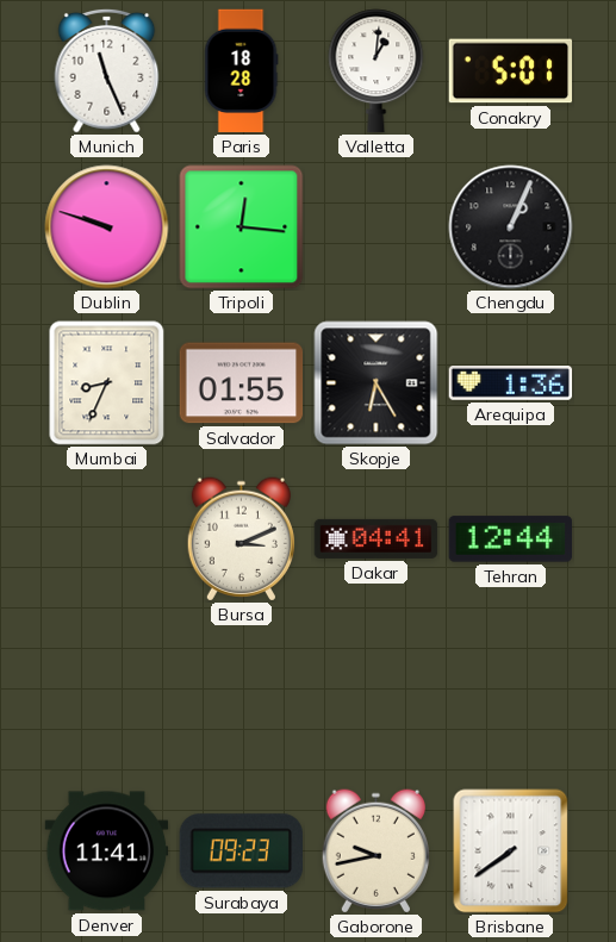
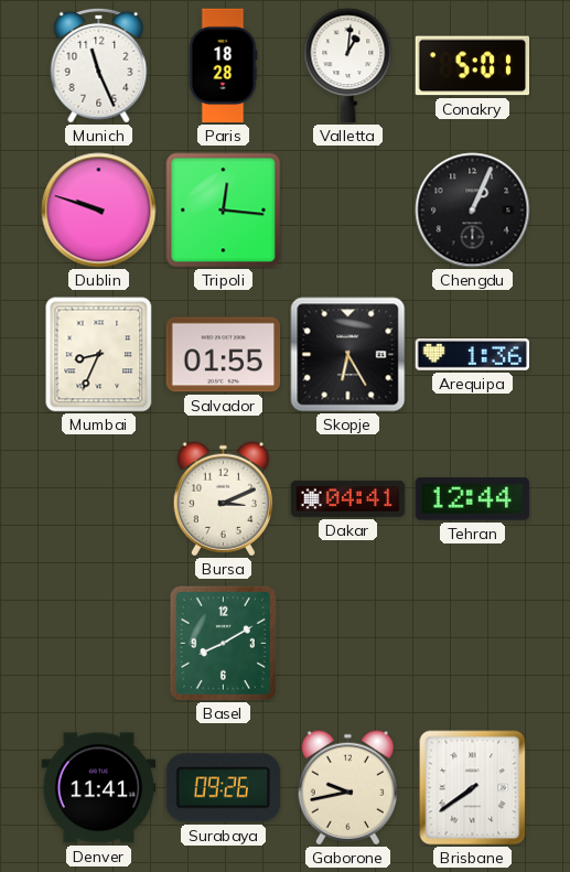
Basel: none -> 8:10 (223, 643)
Surabaya: 09:23 -> 09:26 (223, 788)
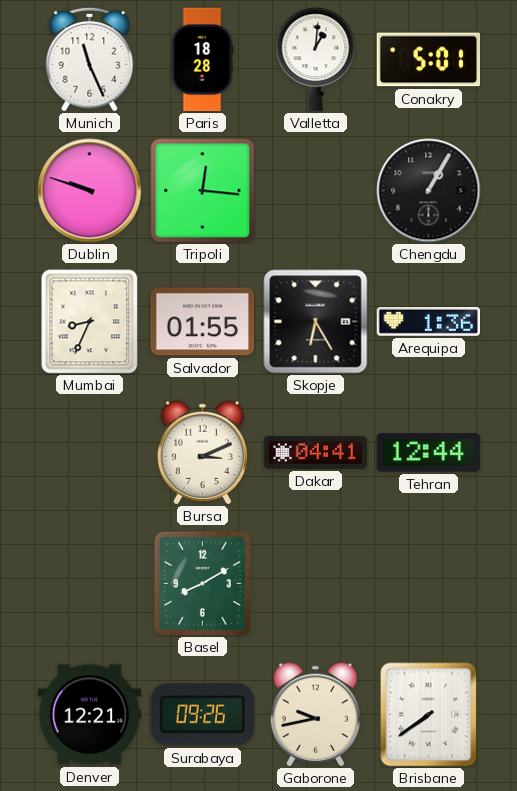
Chengdu: 1:04 -> 1:05 (429, 191)
Denver: 11:41 -> 12:21 (90, 715)
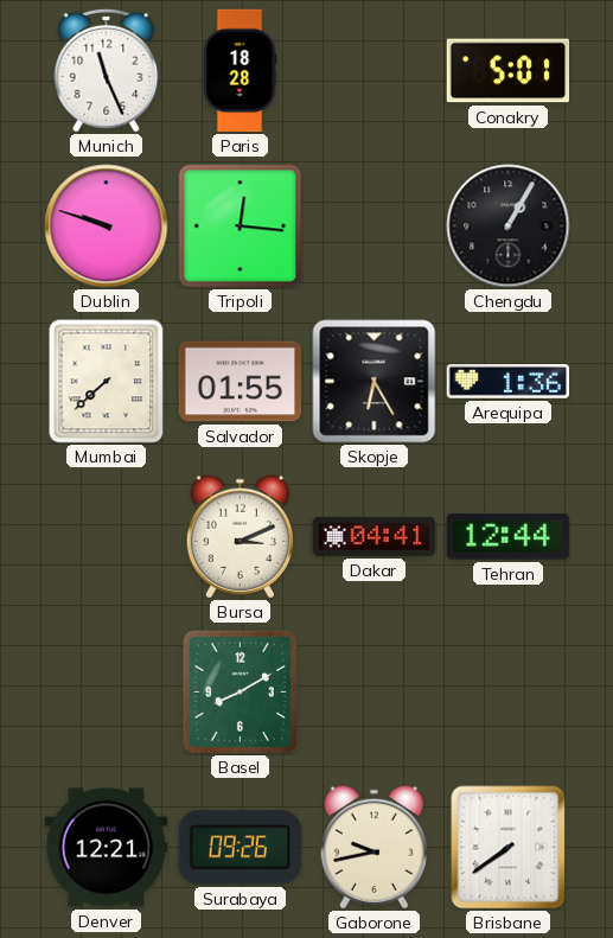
Valletta: 1:01 -> none (316, 60)
Mumbai: 8:34 -> 7:38 (107, 382)
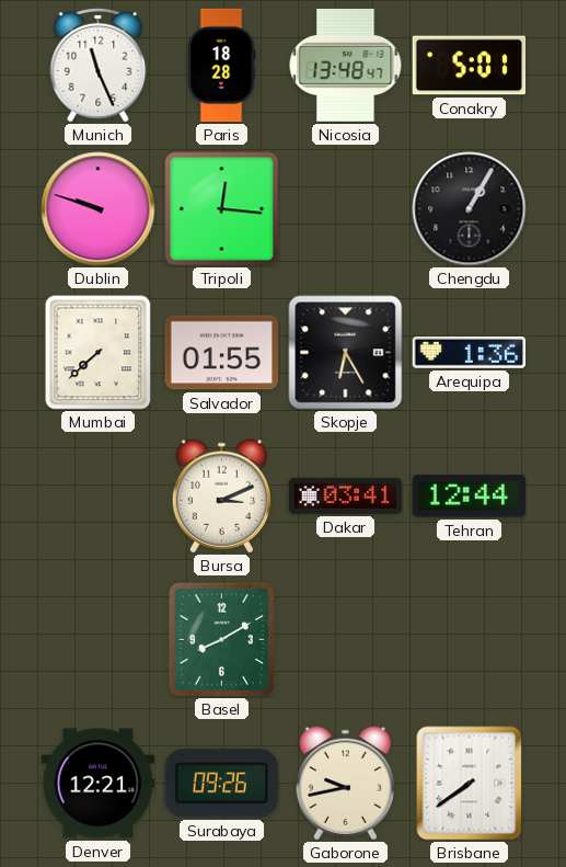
Nicosia: none -> 13:48 (346, 65)
Dakar: 04:41 -> 03:41 (346, 495)
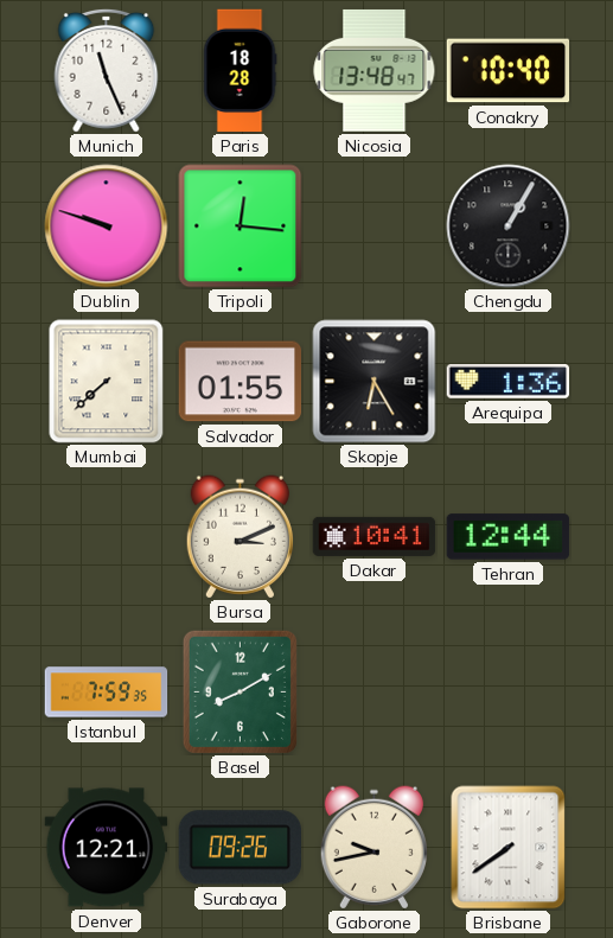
Conakry: 5:01 -> 10:40 (509, 71)
Dakar: 03:41 -> 10:41 (375, 536)
Istanbul: none -> 7:59 (107, 693)
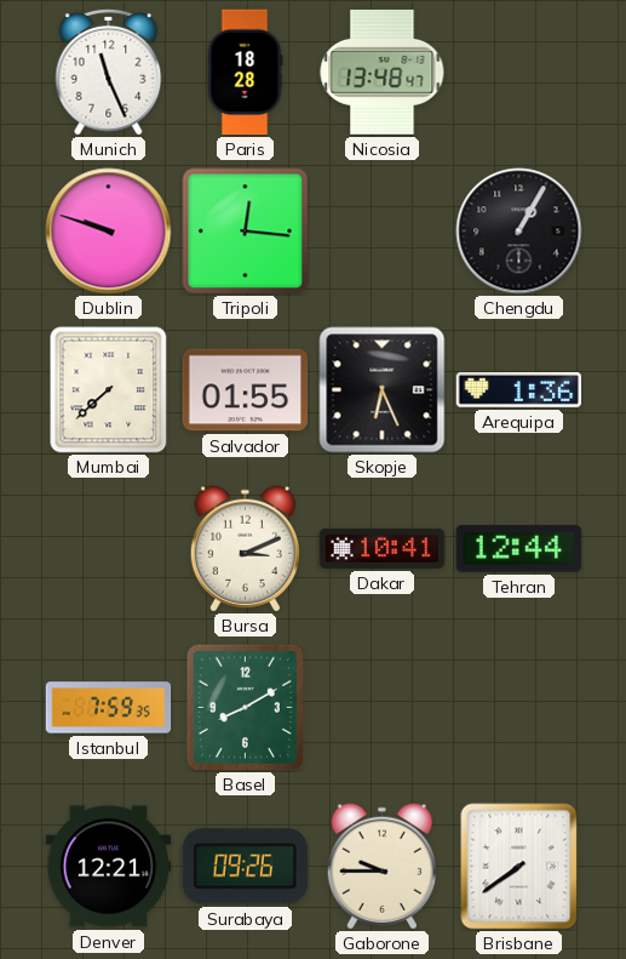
Conakry: 10:40 -> none (509, 71)
Skopje: 6:25 -> 6:26 (383, 390)
Gaborone: 9:43 -> 9:45 (381, 867)
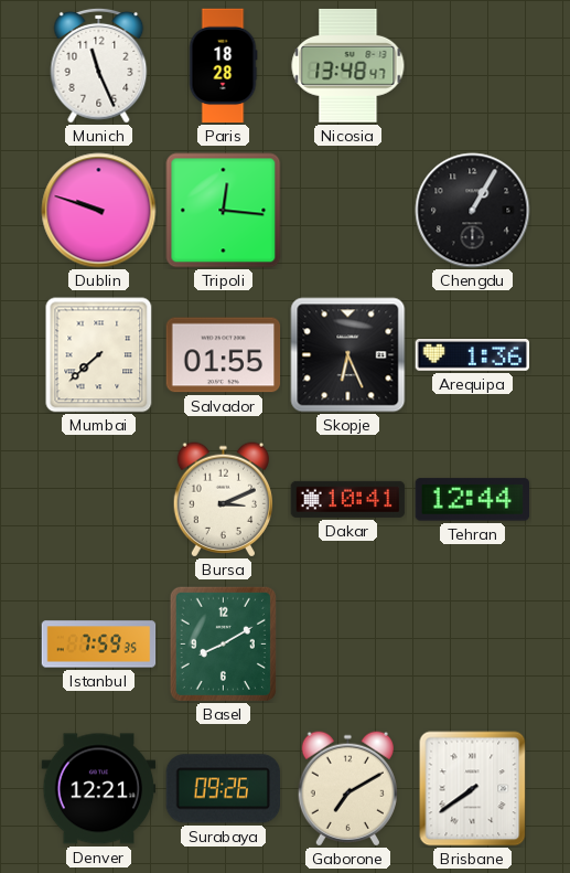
Gaborone: 9:45 -> 7:10 (347, 789)
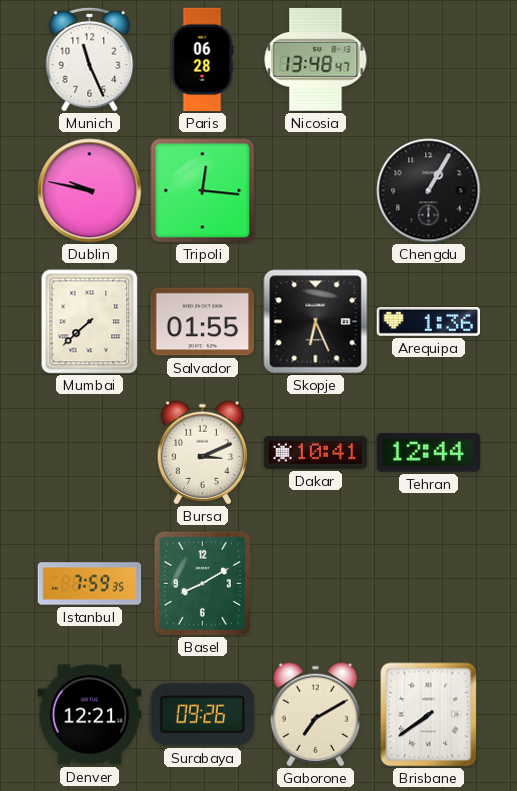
Paris: 18:28 -> 06:28 (202, 60)
Dublin: 9:48 -> 9:47 (90, 191)
